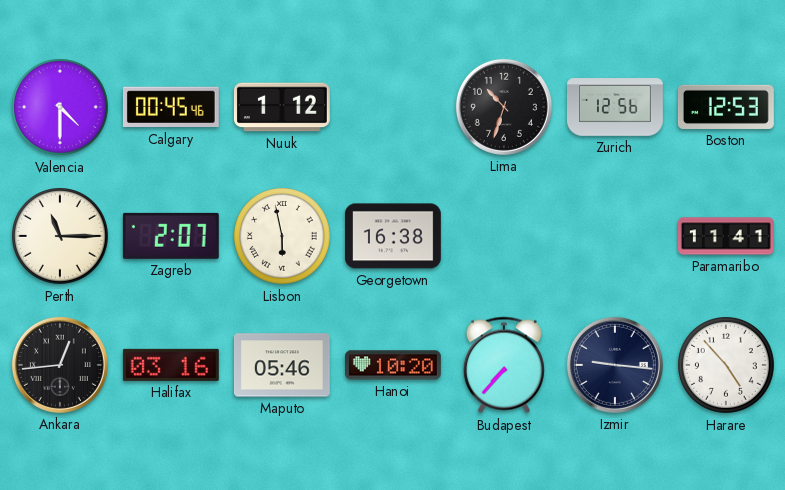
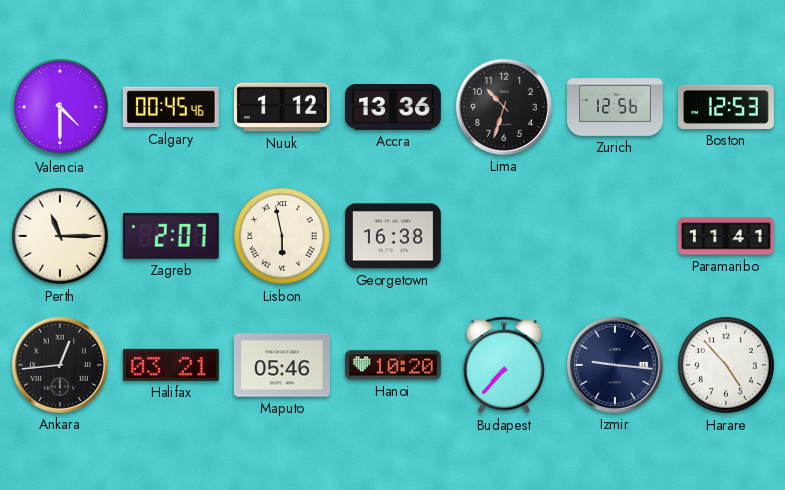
Accra: none -> 13:36 (393, 108)
Halifax: 03:16 -> 03:21 (171, 365)
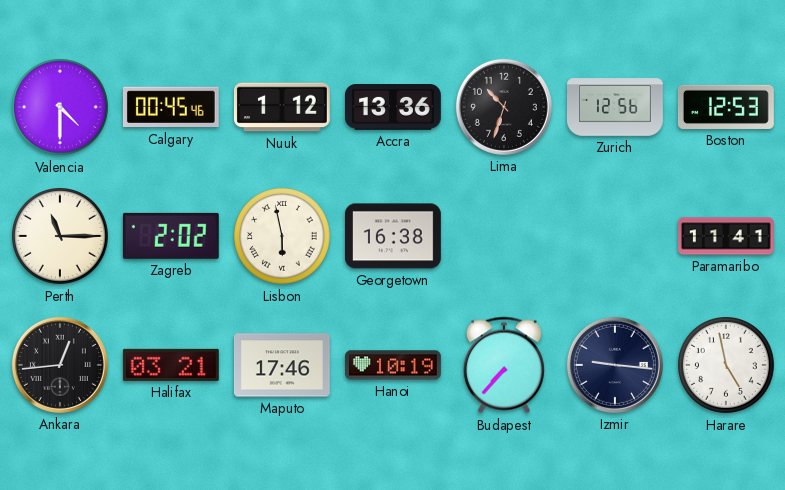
Zagreb: 2:07 -> 2:02 (171, 236)
Maputo: 05:46 -> 17:46 (282, 365)
Hanoi: 10:20 -> 10:19 (394, 365)
Harare: 4:53 -> 4:58 (727, 366)
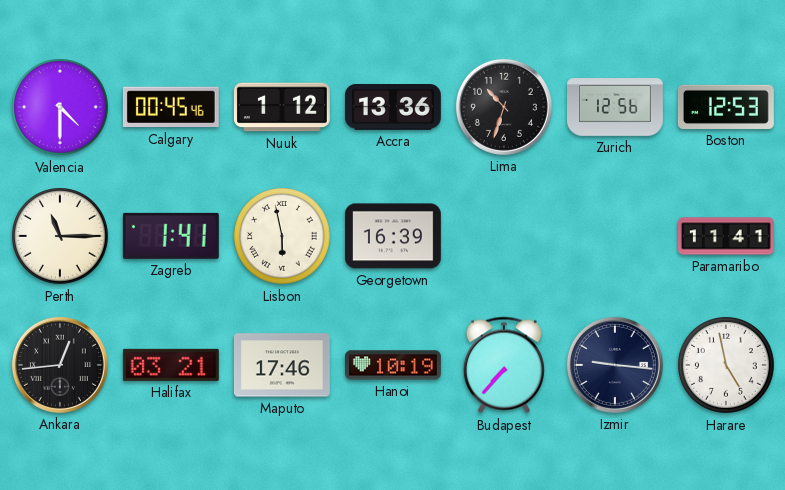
Zagreb: 2:02 -> 1:41 (171, 236)
Georgetown: 16:38 -> 16:39 (393, 236)
